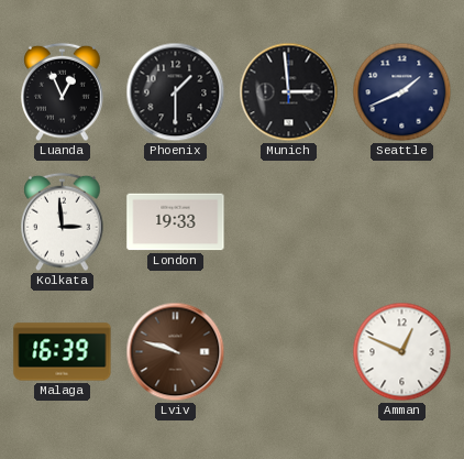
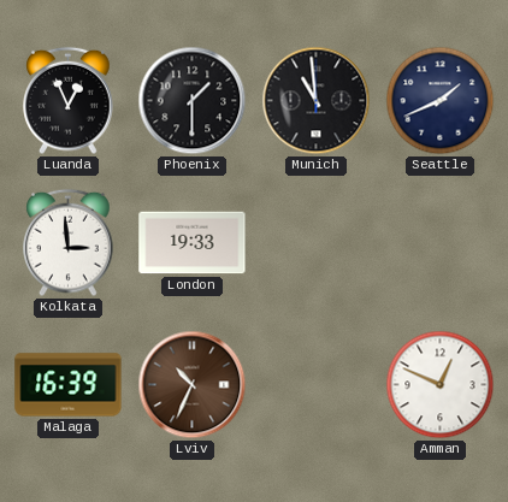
Munich: 2:59 -> 10:59 (317, 101)
Lviv: 9:48 -> 10:34 (193, 385)
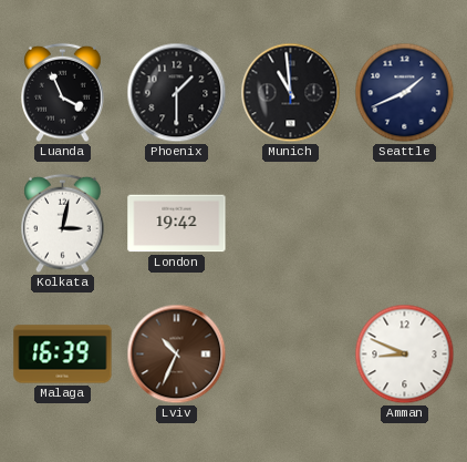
Luanda: 12:56 -> 3:56 (63, 93)
Kolkata: 2:59 -> 3:02 (63, 224)
London: 19:33 -> 19:42 (177, 224)
Amman: 12:49 -> 8:49 (405, 355)
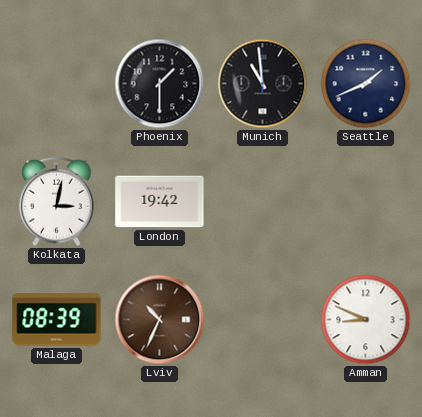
Luanda: 3:56 -> none (63, 93)
Malaga: 16:39 -> 08:39 (57, 320)
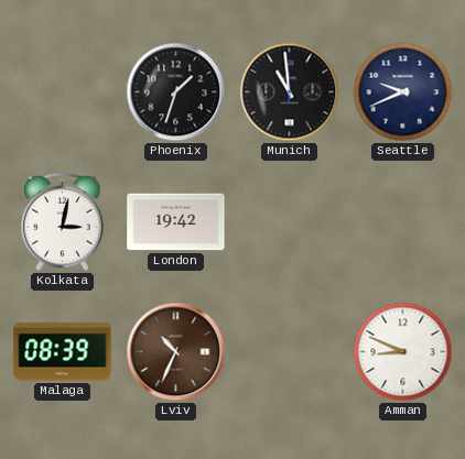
Phoenix: 1:30 -> 1:33 (176, 92)
Seattle: 1:41 -> 9:41 (403, 92)
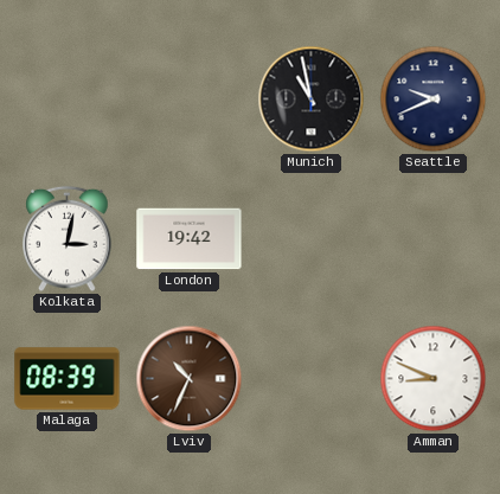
Phoenix: 1:33 -> none (176, 92)
Munich: 10:59 -> 10:58 (312, 100)
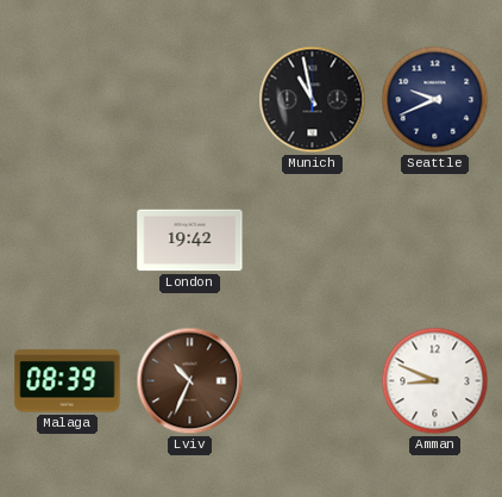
Kolkata: 3:02 -> none (68, 239)
